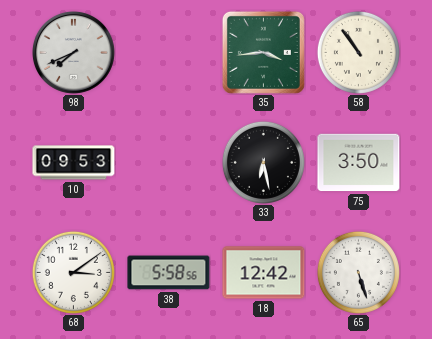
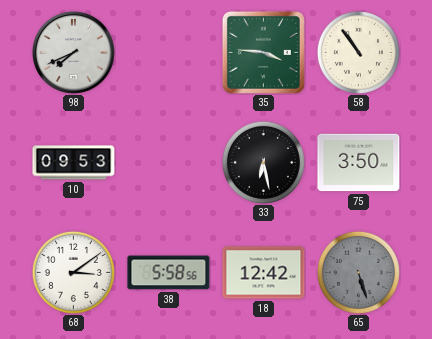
35: 3:44 -> 3:46 (263, 52)
65 dial: white -> grey (358, 272)
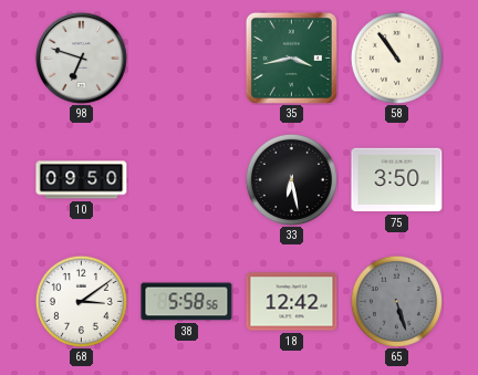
98: 7:41 -> 6:48 (81, 58)
35: 3:46 -> 3:43 (291, 58)
10: 09:53 -> 09:50 (82, 180)
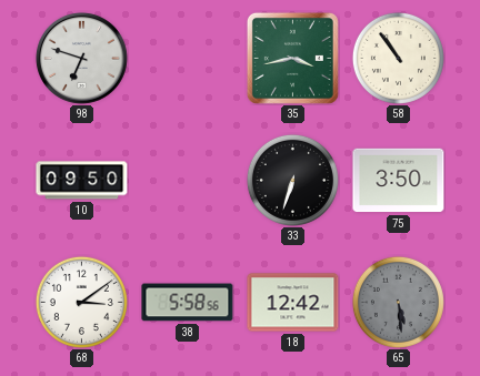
33: 6:28 -> 6:33 (292, 180)
65: 5:27 -> 5:29 (398, 302)
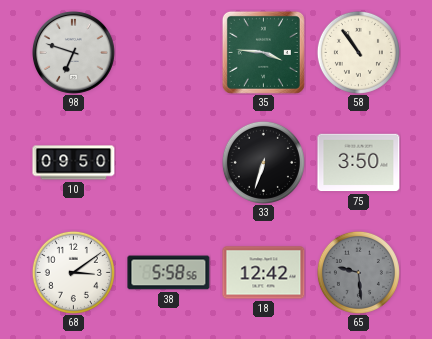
35: 3:43 -> 3:46 (263, 52)
65: 5:29 -> 9:29 (358, 272)
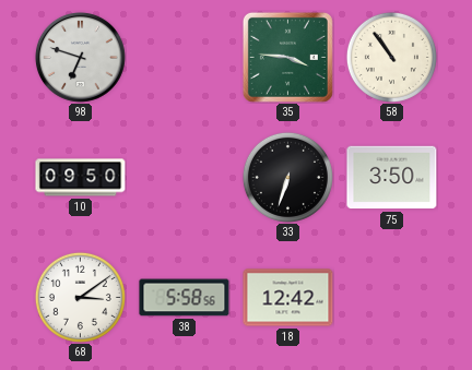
65: 9:29 -> none (358, 272)
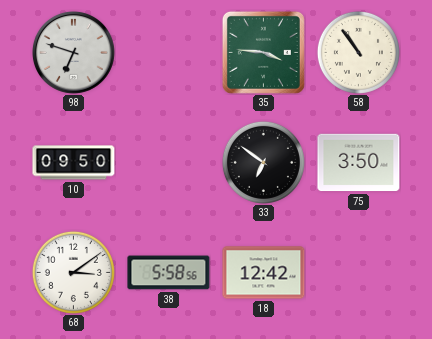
33: 6:33 -> 6:51 (263, 162)
